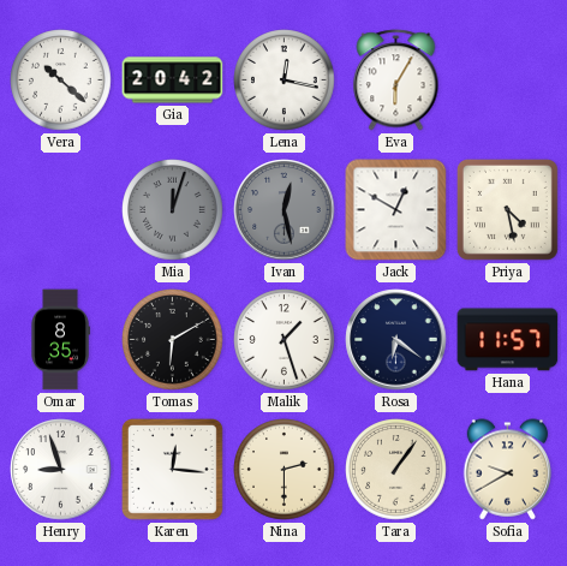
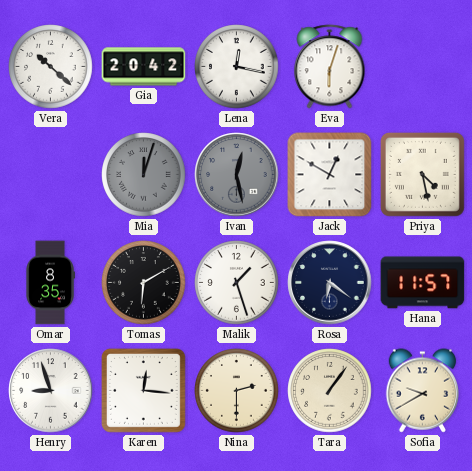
Eva: 6:05 -> 6:03 (330, 67)
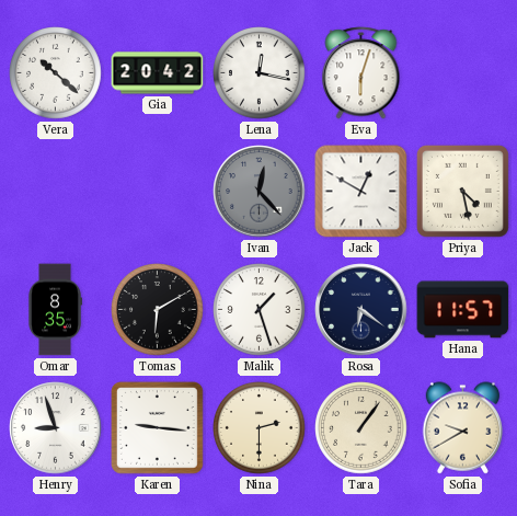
Mia: 12:03 -> none (144, 175)
Ivan: 12:28 -> 12:23 (260, 192)
Karen: 12:16 -> 9:16 (157, 427)
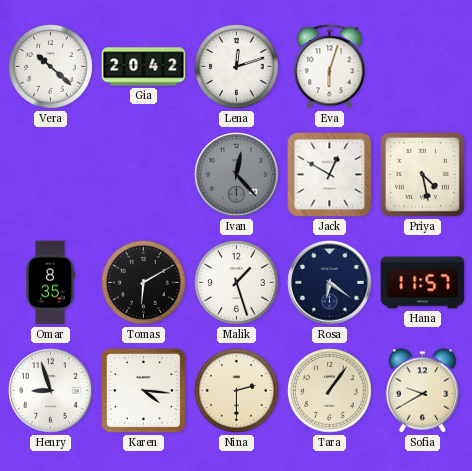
Lena: 12:17 -> 12:12 (237, 67)
Karen: 9:16 -> 4:16 (143, 390)
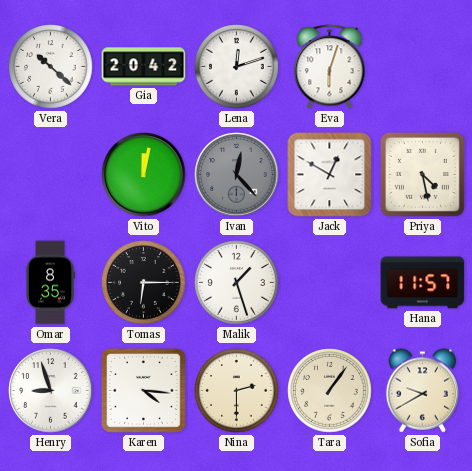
Vito: none -> 12:02 (144, 175)
Tomas: 6:10 -> 6:15 (144, 283)
Rosa: 6:21 -> none (330, 283)
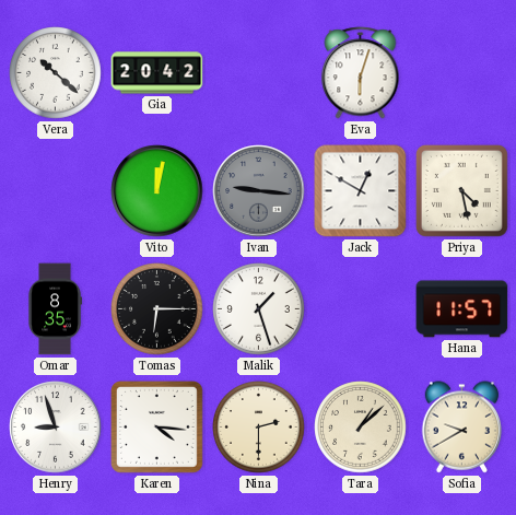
Lena: 12:12 -> none (237, 67)
Ivan: 12:23 -> 9:16 (259, 191)
Tara: 1:06 -> 1:08 (361, 428)
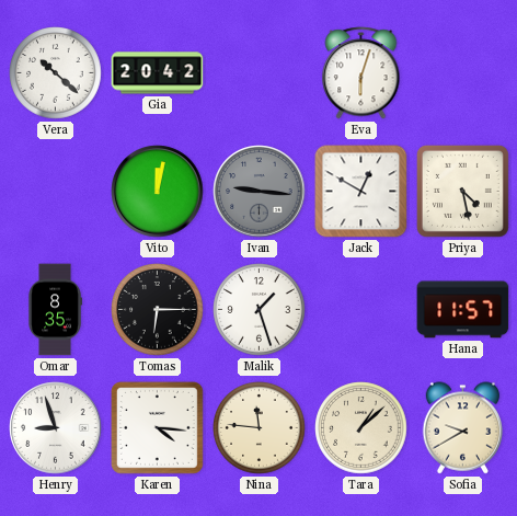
Nina: 2:30 -> 11:46 (260, 428)
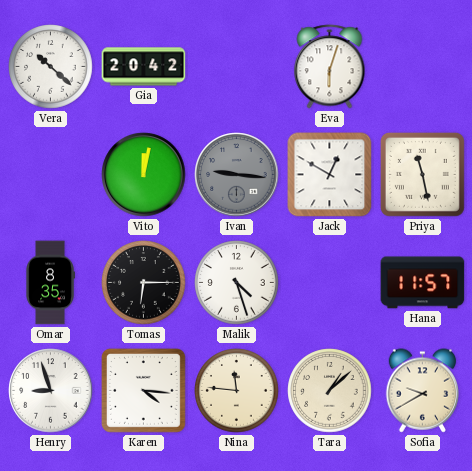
Priya: 4:28 -> 11:28 (422, 174)
Malik: 1:27 -> 4:27 (237, 283)
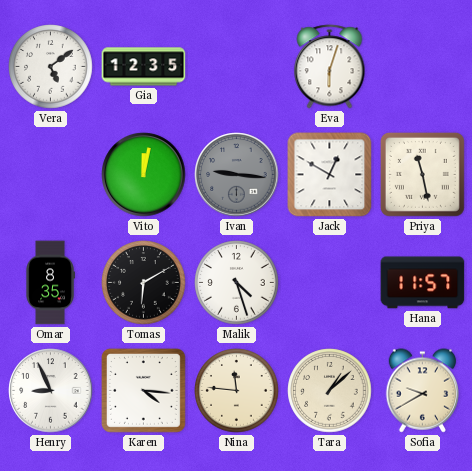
Vera: 10:22 -> 5:09 (51, 67)
Gia: 20:42 -> 12:35 (144, 67)
Tomas: 6:15 -> 6:10 (144, 283)
Henry: 8:57 -> 8:56 (51, 391)
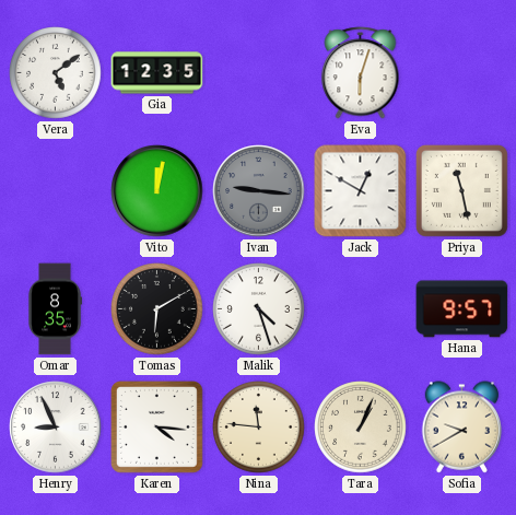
Hana: 11:57 -> 9:57 (462, 309)
Tara: 1:08 -> 1:04 (361, 428)
